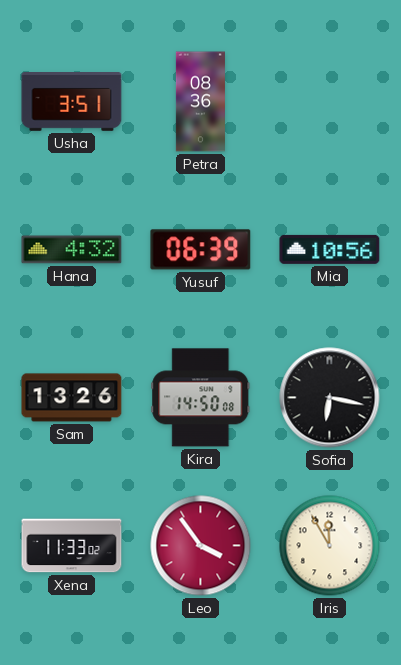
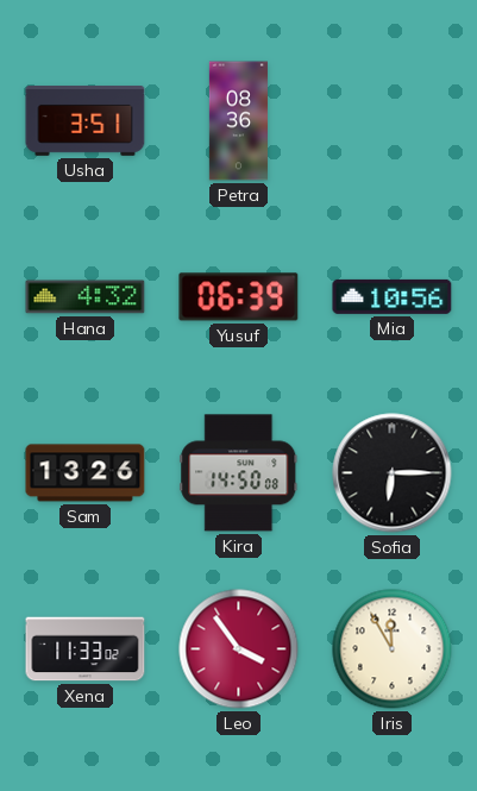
Sofia: 6:17 -> 6:15 (393, 473)
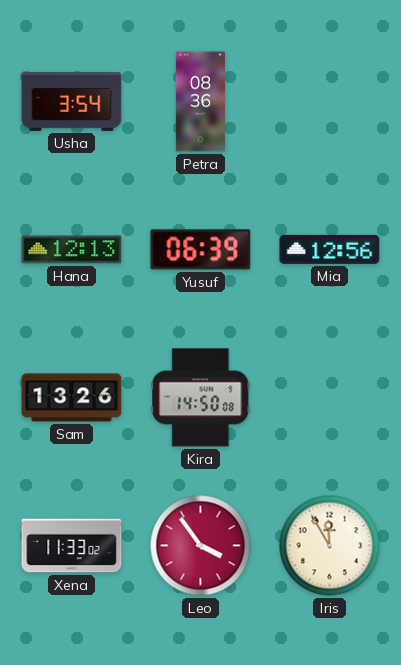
Usha: 3:51 -> 3:54 (72, 102)
Hana: 4:32 -> 12:13 (72, 250)
Mia: 10:56 -> 12:56 (330, 249)
Sofia: 6:15 -> none (393, 473)
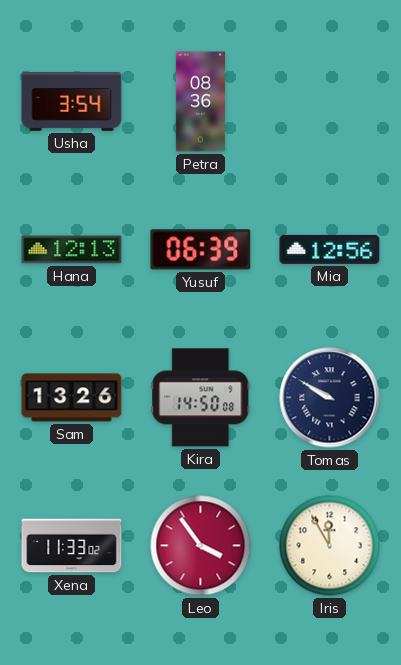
Tomas: none -> 9:50 (330, 398)
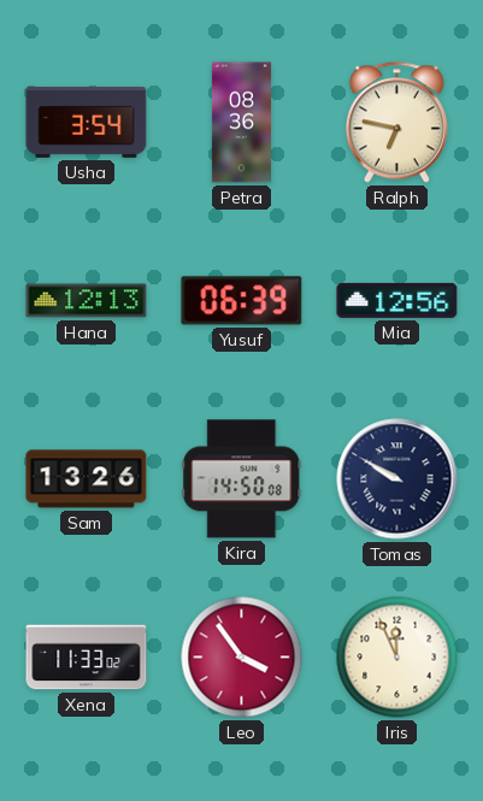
Ralph: none -> 6:47 (396, 123)
Iris: 11:55 -> 11:56 (397, 658)
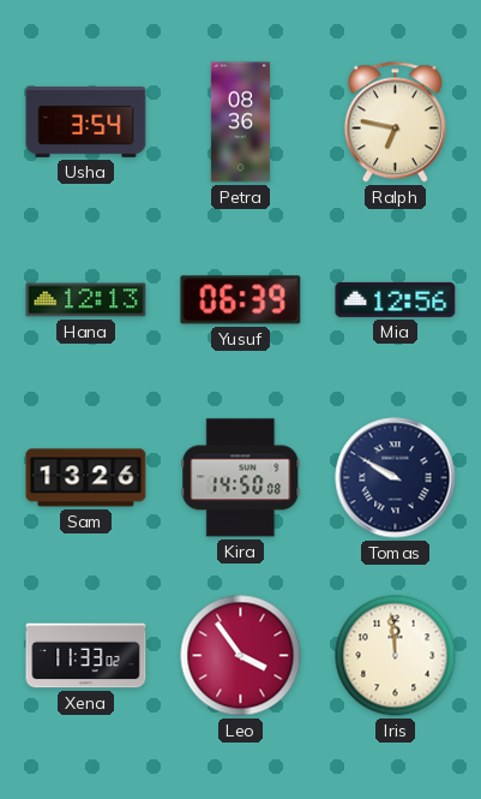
Iris: 11:56 -> 11:59 (396, 656)
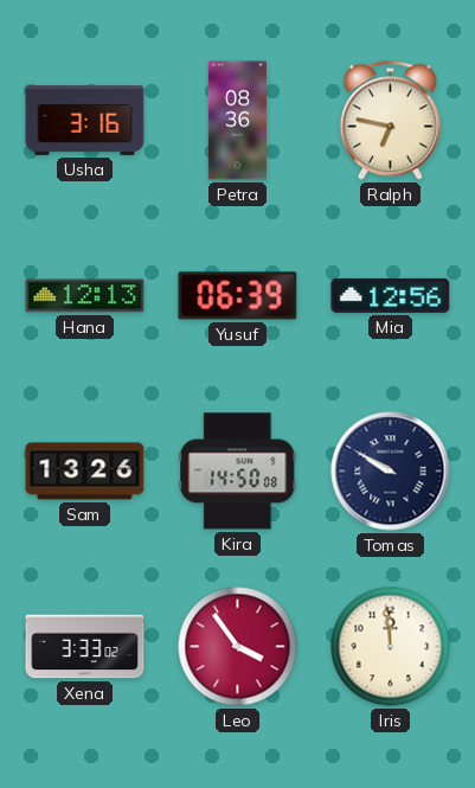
Usha: 3:54 -> 3:16 (85, 121)
Xena: 11:33 -> 3:33 (85, 647)
